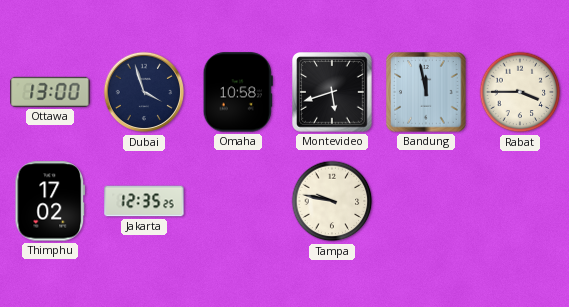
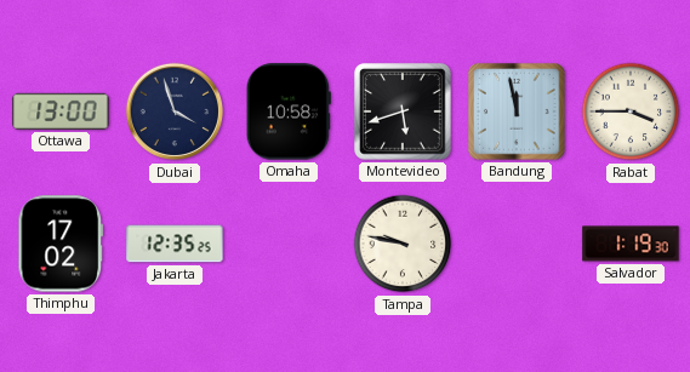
Salvador: none -> 1:19 (631, 244)
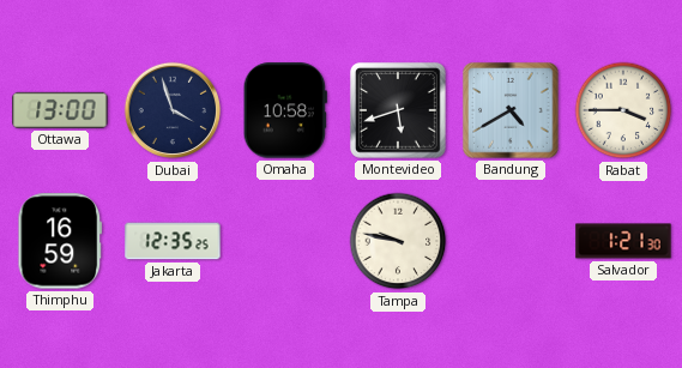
Bandung: 11:58 -> 4:40 (511, 110)
Thimphu: 17:02 -> 16:59 (60, 241)
Salvador: 1:19 -> 1:21 (623, 241)
